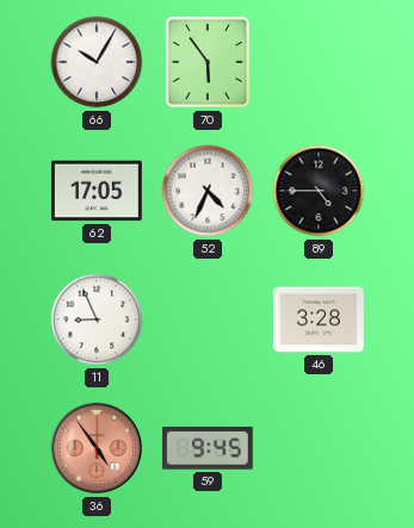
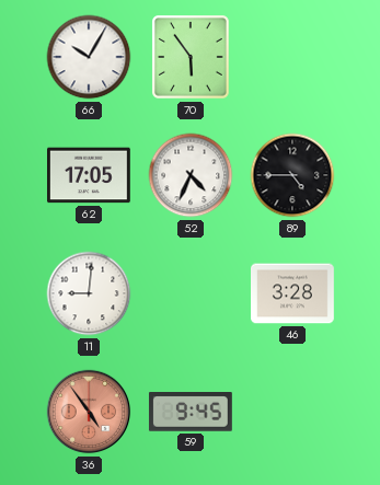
11: 8:56 -> 9:01 (89, 293)
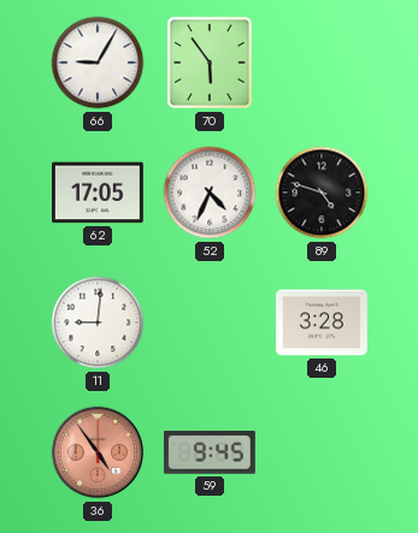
66: 10:05 -> 9:05 (98, 63)
89: 4:45 -> 4:48 (322, 193)
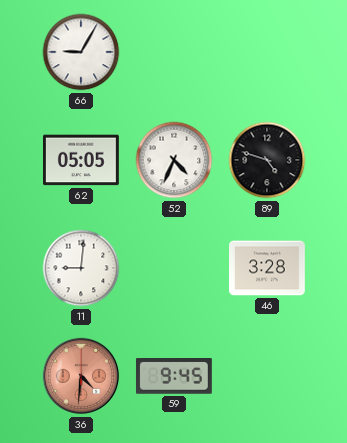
70: 5:54 -> none (211, 64)
62: 17:05 -> 05:05 (82, 160)
36: 4:54 -> 4:31 (81, 376)
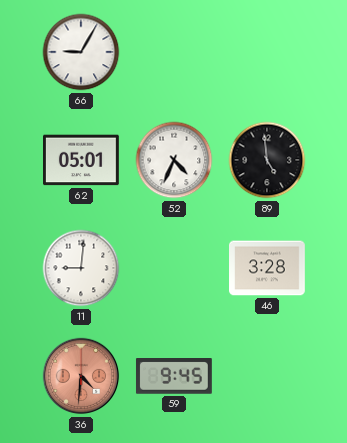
62: 05:05 -> 05:01 (82, 160)
89: 4:48 -> 4:59 (267, 160)
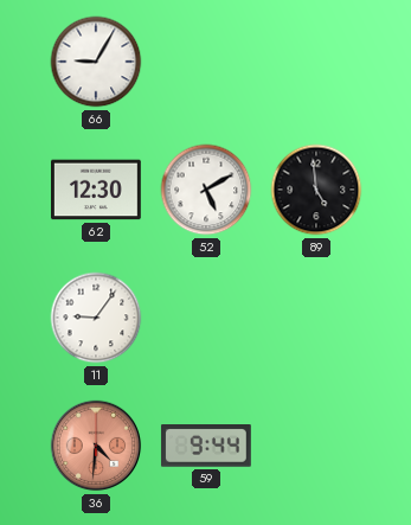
62: 05:01 -> 12:30 (97, 190)
52: 4:34 -> 5:10 (206, 190)
11: 9:01 -> 9:06 (96, 318)
46: 3:28 -> none (268, 268)
59: 9:45 -> 9:44 (206, 447)
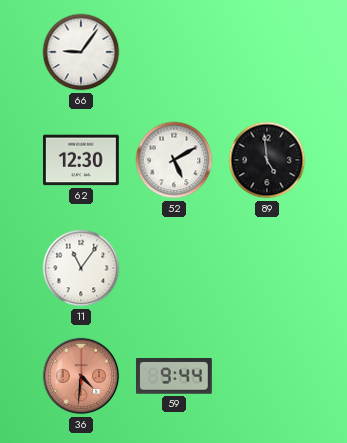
66: 9:05 -> 9:06 (81, 52)
11: 9:06 -> 11:06 (81, 268)
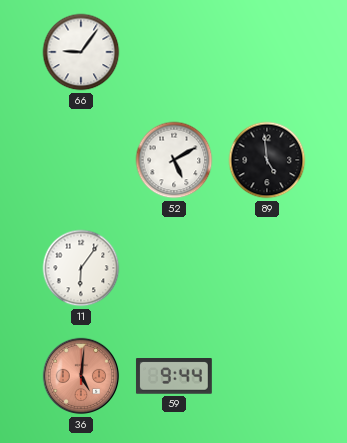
62: 12:30 -> none (82, 160)
11: 11:06 -> 6:06 (81, 268)
36: 4:31 -> 5:01 (81, 376)
